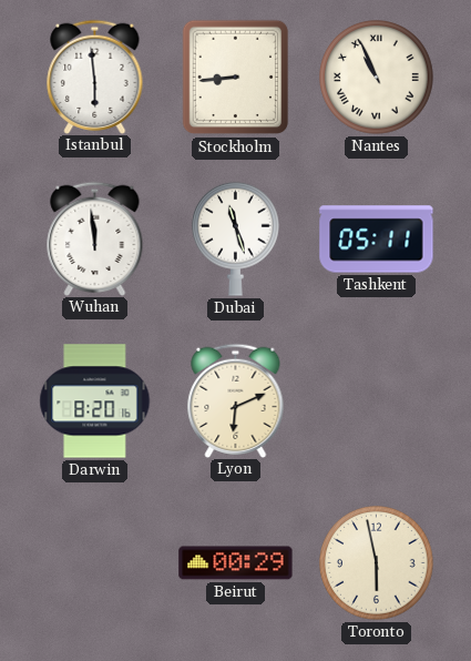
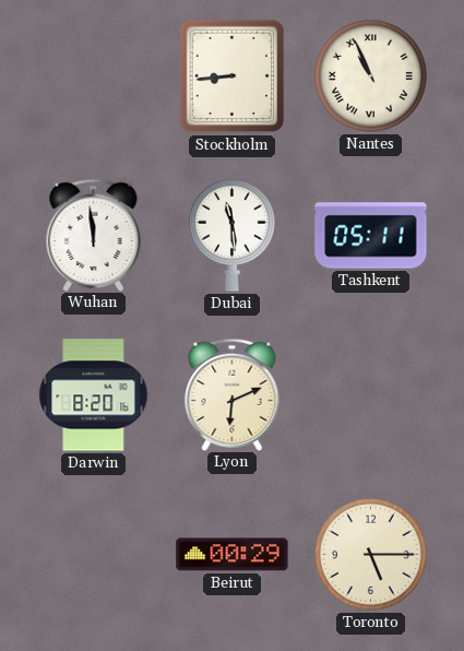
Istanbul: 5:59 -> none (95, 77)
Dubai: 11:27 -> 11:29 (233, 235)
Toronto: 5:58 -> 5:15 (371, 555)
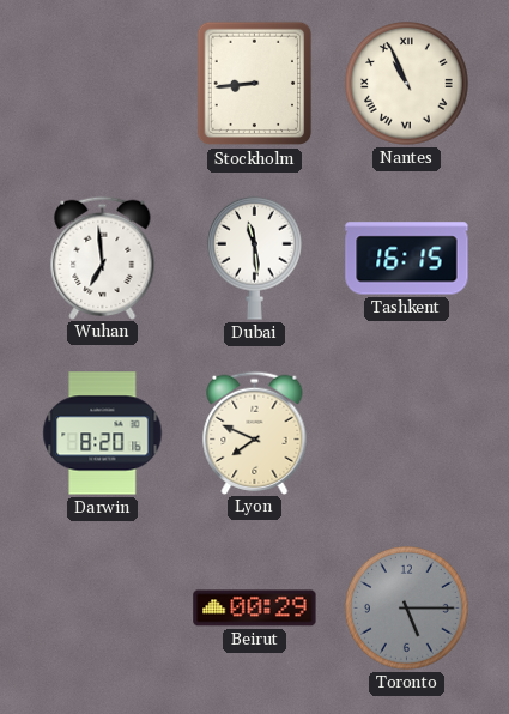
Wuhan: 11:59 -> 6:59 (103, 258)
Tashkent: 05:11 -> 16:15 (407, 259)
Lyon: 6:11 -> 7:49 (255, 432)
Toronto dial: cream -> grey (407, 609)
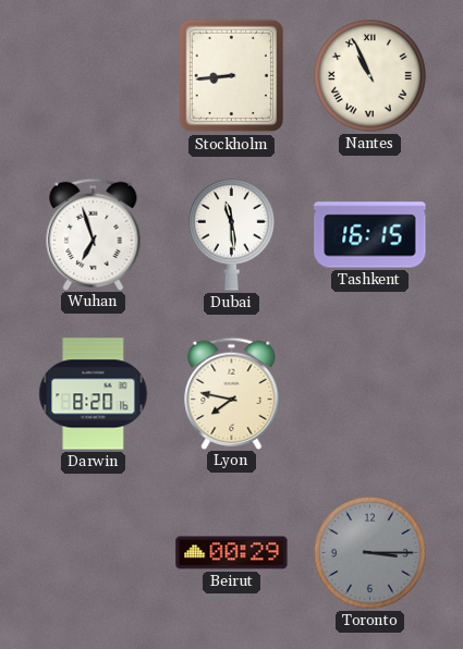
Wuhan: 6:59 -> 6:57 (94, 234)
Lyon: 7:49 -> 7:47 (232, 393)
Toronto: 5:15 -> 3:15 (370, 553)
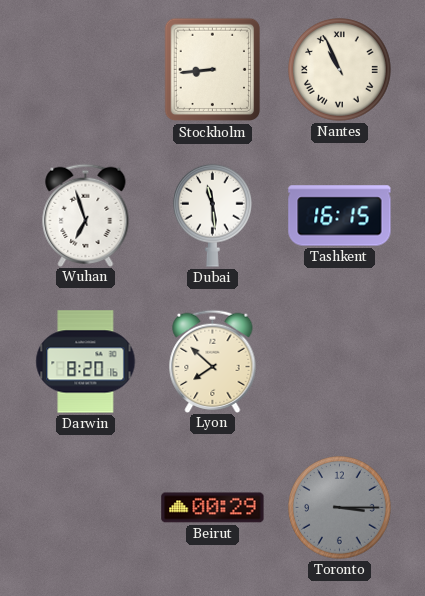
Lyon: 7:47 -> 7:52 (213, 361)
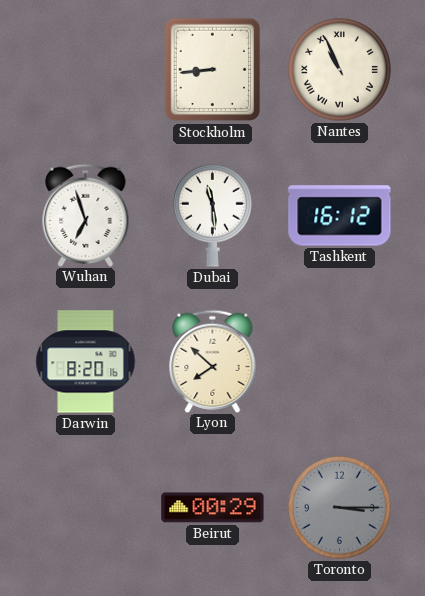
Tashkent: 16:15 -> 16:12 (340, 216)
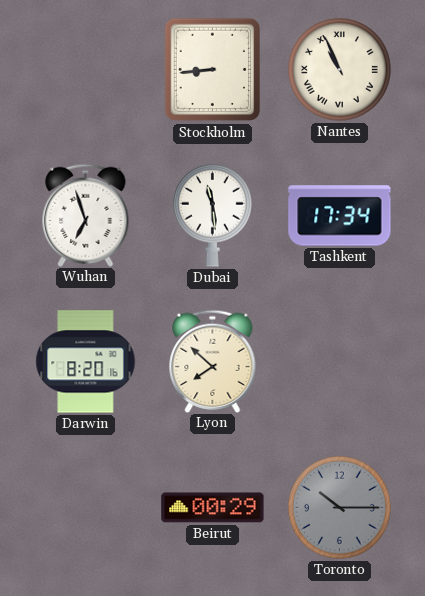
Tashkent: 16:12 -> 17:34 (340, 216)
Toronto: 3:15 -> 10:15 (340, 508)
